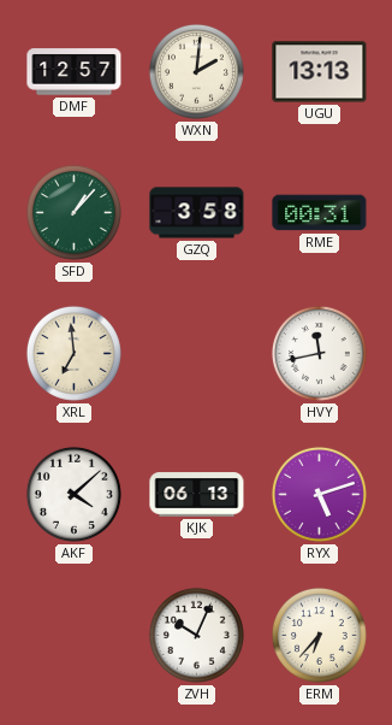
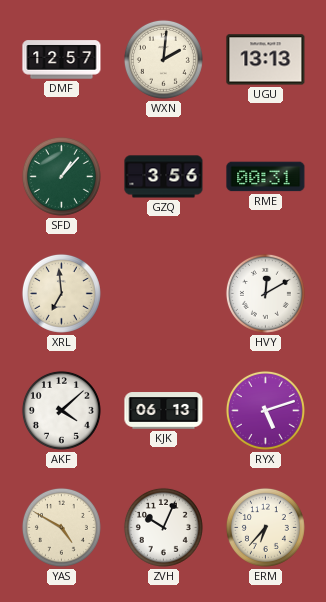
GZQ: 3:58 -> 3:56 (164, 177)
HVY: 11:43 -> 12:10 (265, 293)
YAS: none -> 4:50 (61, 527)
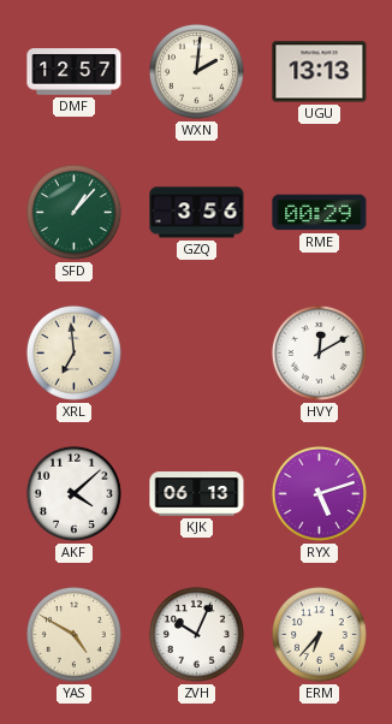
RME: 00:31 -> 00:29 (320, 213)
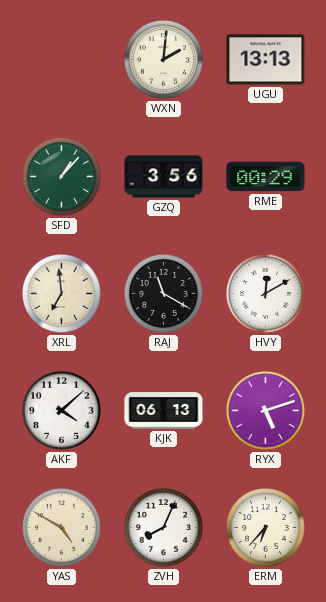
DMF: 12:57 -> none (75, 72)
RAJ: none -> 11:20 (163, 293)
ZVH: 10:04 -> 8:04 (163, 527)
